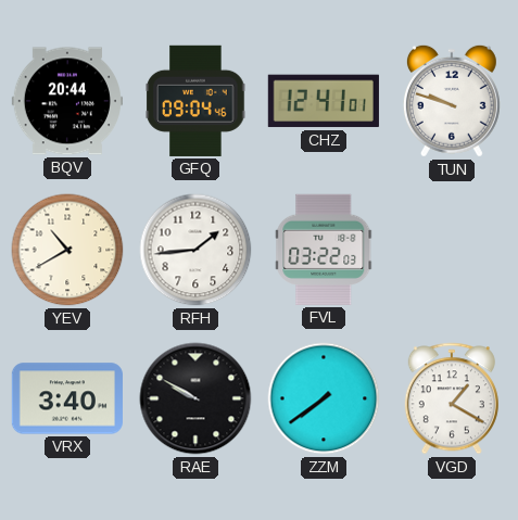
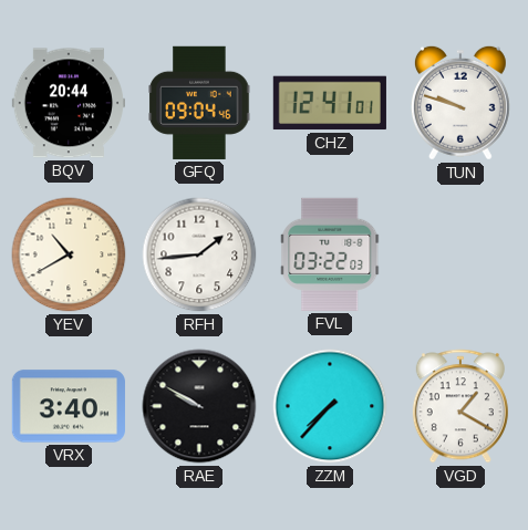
ZZM: 7:39 -> 7:37 (330, 406)
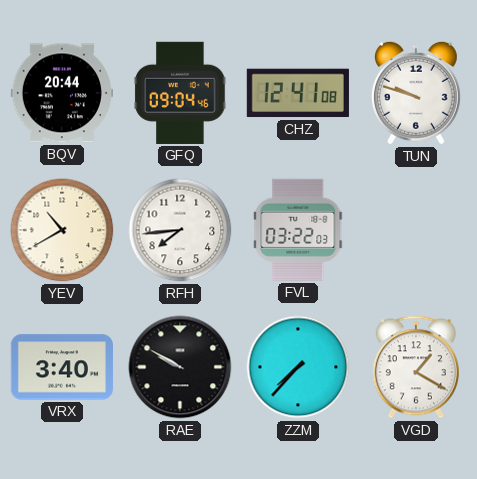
CHZ: 12:41:01 -> 12:41:08 (298, 93)
RFH: 1:44 -> 7:44 (180, 230)
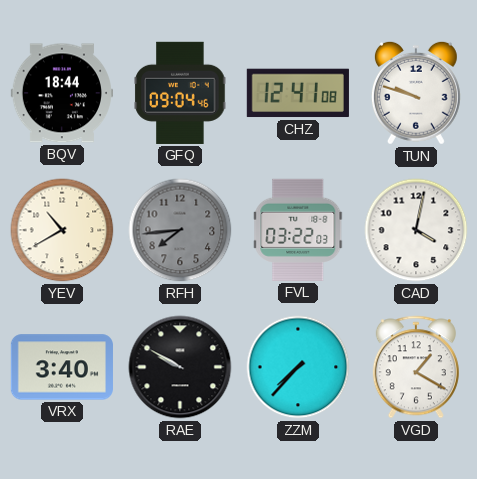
BQV: 20:44 -> 18:44 (61, 93)
RFH dial: white -> grey (180, 230)
CAD: none -> 4:02 (416, 230)
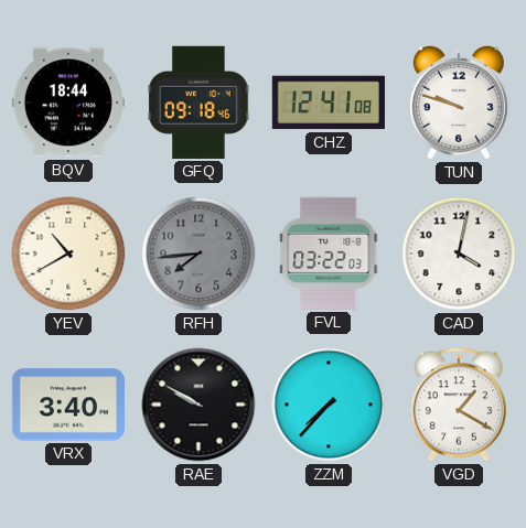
GFQ: 09:04 -> 09:18 (198, 103)
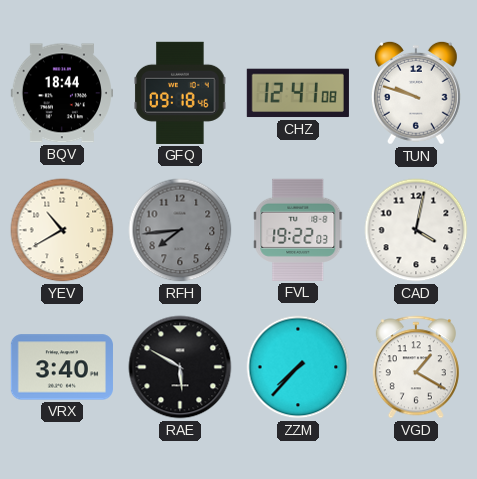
FVL: 03:22 -> 19:22 (299, 230)
RAE: 9:50 -> 5:50 (180, 367)
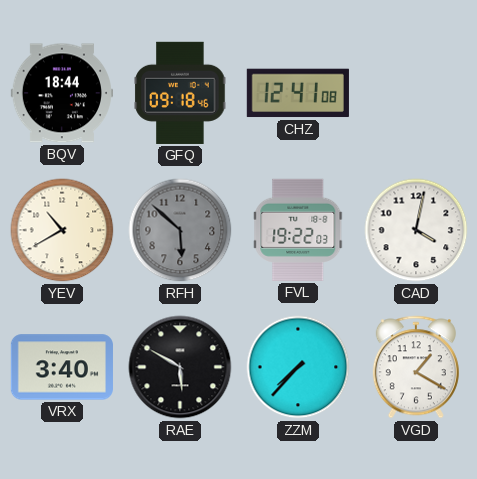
TUN: 9:48 -> none (416, 93)
RFH: 7:44 -> 5:52 (180, 230)
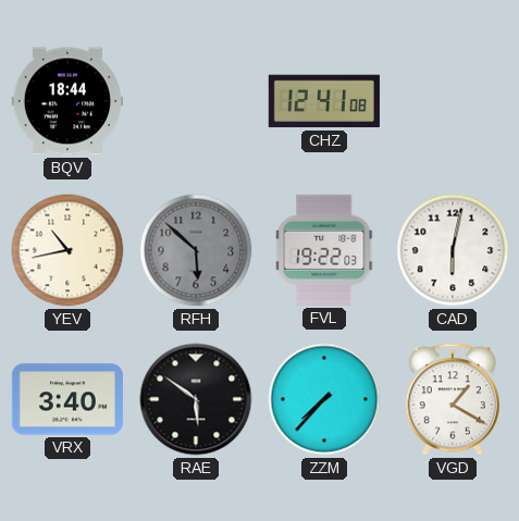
GFQ: 09:18 -> none (180, 93)
YEV: 10:40 -> 10:43 (67, 250)
CAD: 4:02 -> 6:02 (453, 250)
RAE: 5:50 -> 5:51 (196, 399)
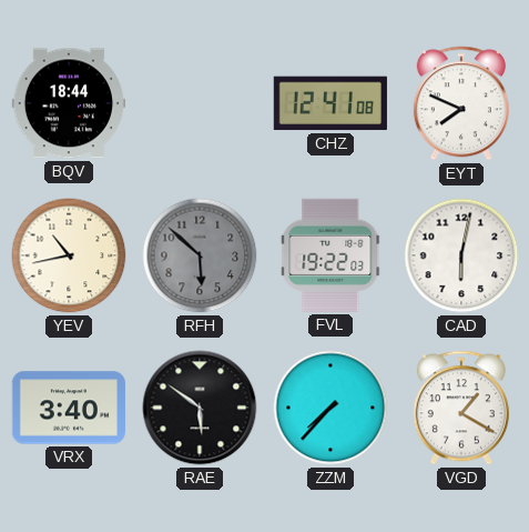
EYT: none -> 7:49 (461, 103)
